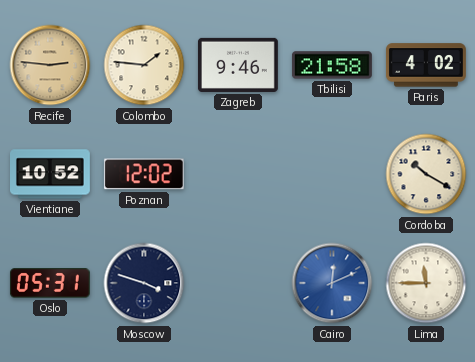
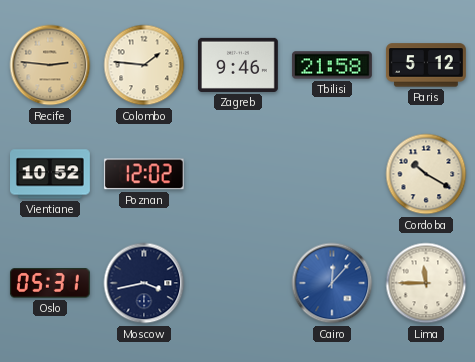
Paris: 4:02 -> 5:12 (426, 65)
Moscow: 3:48 -> 3:43 (144, 283)
Cairo: 12:11 -> 12:07 (332, 283)
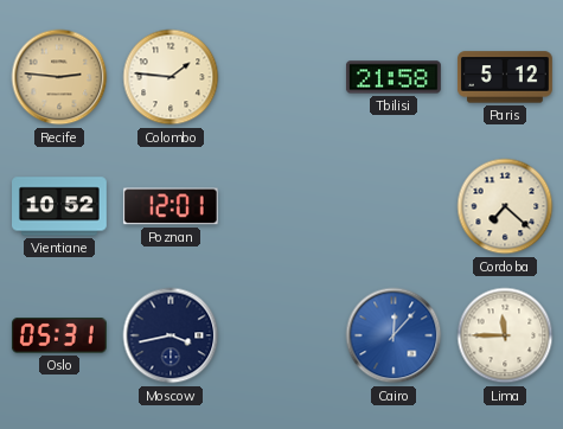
Zagreb: 9:46 -> none (238, 65)
Poznan: 12:02 -> 12:01 (171, 206)
Cordoba: 10:20 -> 7:22 (505, 206)
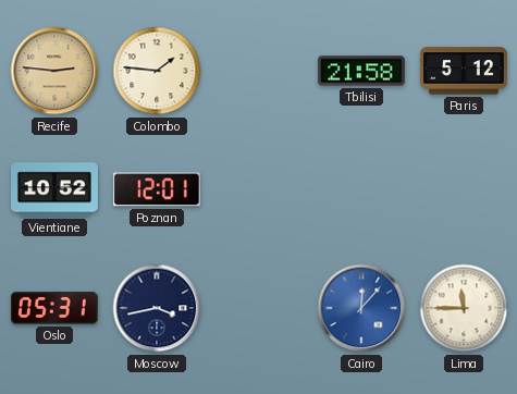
Cordoba: 7:22 -> none (505, 206)
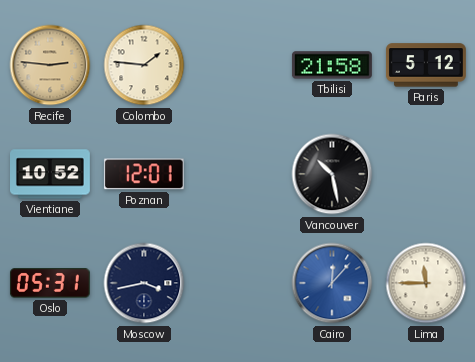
Vancouver: none -> 10:28 (332, 174)
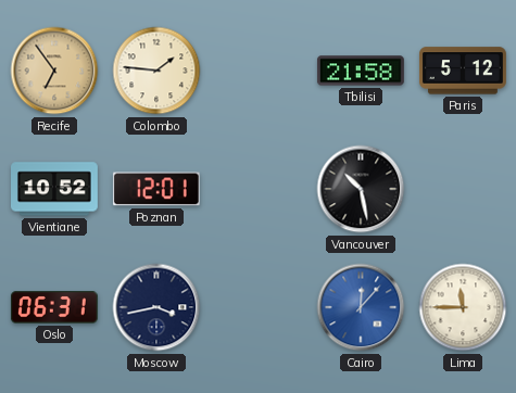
Recife: 2:46 -> 6:54 (54, 71)
Oslo: 05:31 -> 06:31 (54, 307)
